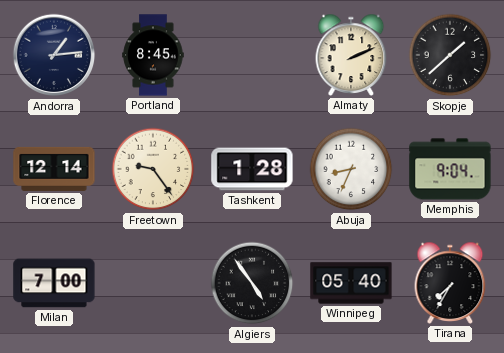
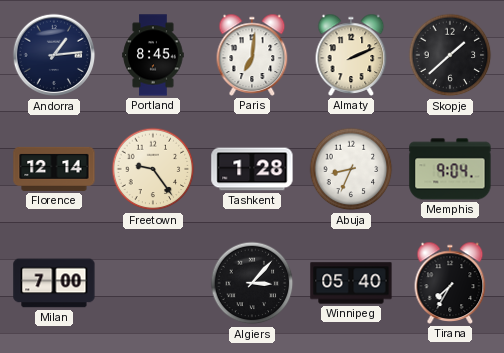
Paris: none -> 7:01 (252, 55)
Algiers: 4:54 -> 3:07 (252, 283)
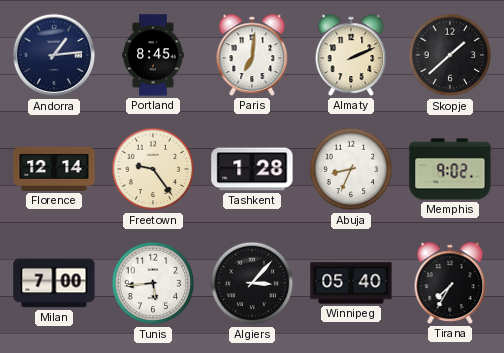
Memphis: 9:04 -> 9:02 (450, 169)
Tunis: none -> 5:44 (153, 283)
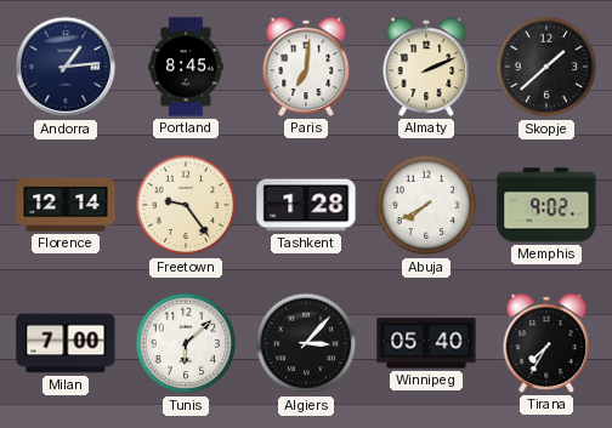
Abuja: 8:34 -> 7:40 (426, 205)
Tunis: 5:44 -> 6:08 (186, 343)
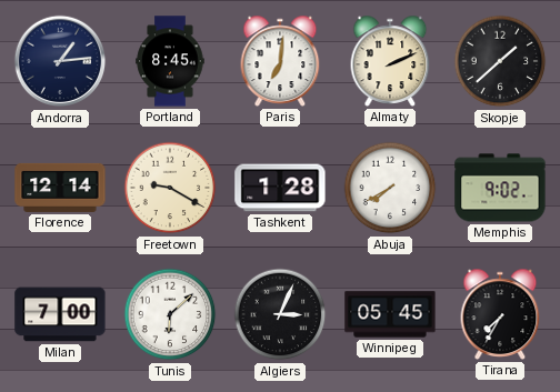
Freetown: 9:24 -> 9:20 (170, 188)
Algiers: 3:07 -> 3:04 (280, 314)
Winnipeg: 05:40 -> 05:45 (390, 314)
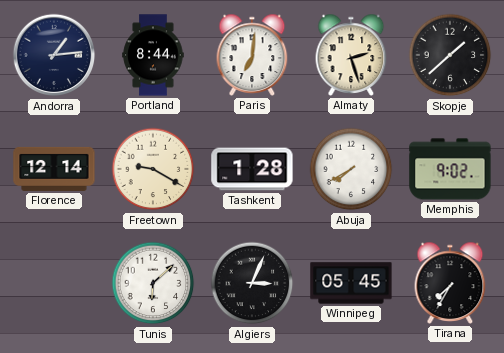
Portland: 8:45 -> 8:44 (153, 55)
Almaty: 2:11 -> 2:27 (351, 55)
Milan: 7:00 -> none (60, 314)
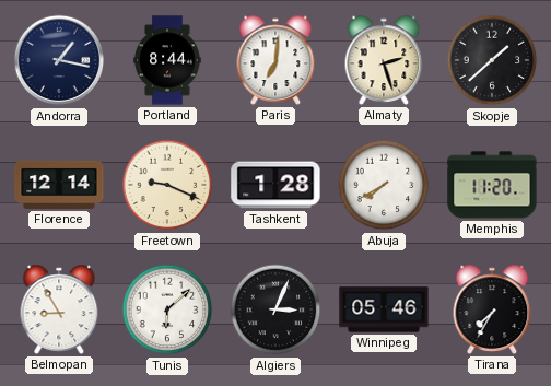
Andorra: 1:14 -> 1:17 (59, 60)
Freetown: 9:20 -> 9:19 (167, 185)
Memphis: 9:02 -> 11:20 (492, 185)
Belmopan: none -> 8:55 (59, 309)
Winnipeg: 05:45 -> 05:46 (384, 309)
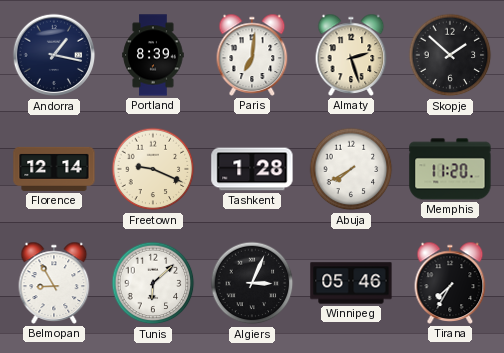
Portland: 8:44 -> 8:39 (153, 55)
Skopje: 1:38 -> 1:52 (450, 55)
